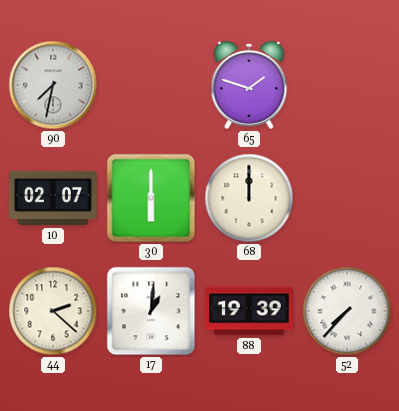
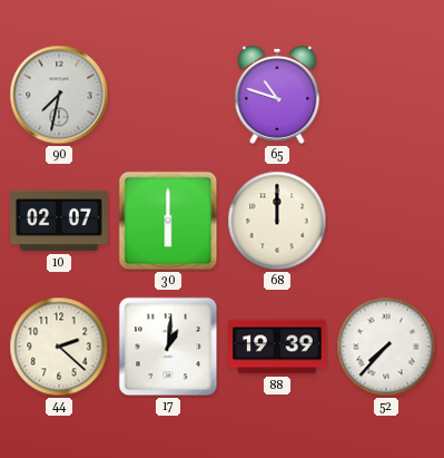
65: 1:48 -> 10:48 (277, 95)
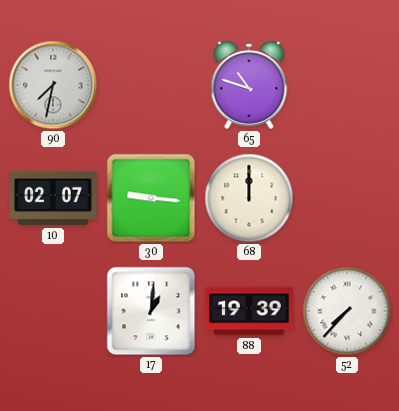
30: 6:00 -> 9:16 (151, 198)
44: 2:22 -> none (59, 347)
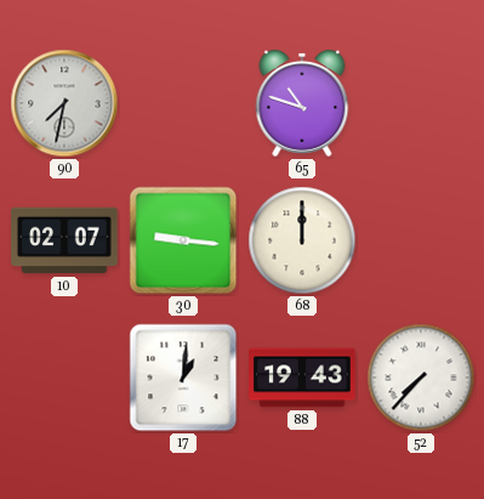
88: 19:39 -> 19:43 (302, 378)
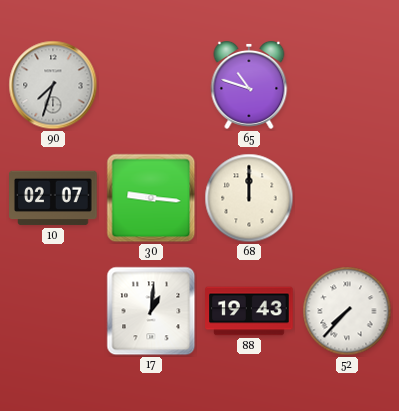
90: 7:32 -> 7:33 (53, 85)
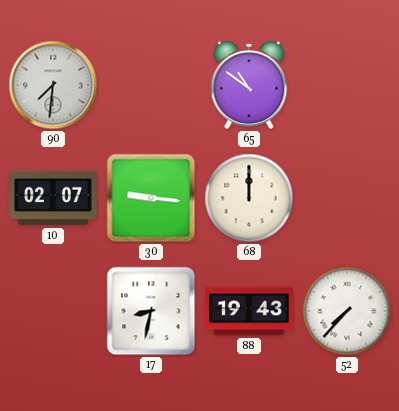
90: 7:33 -> 7:31 (53, 85)
65: 10:48 -> 10:51 (249, 85)
17: 1:01 -> 8:32 (151, 311)
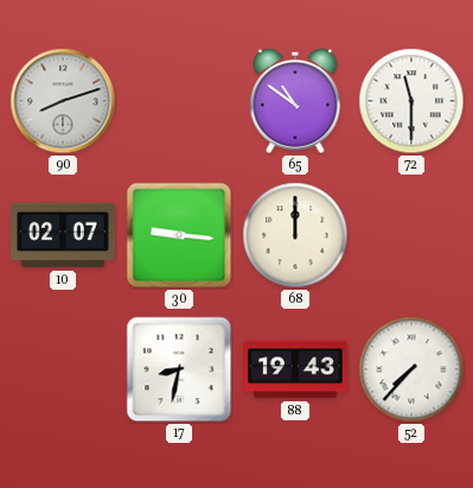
90: 7:31 -> 8:12 (63, 101)
72: none -> 11:30 (411, 101)
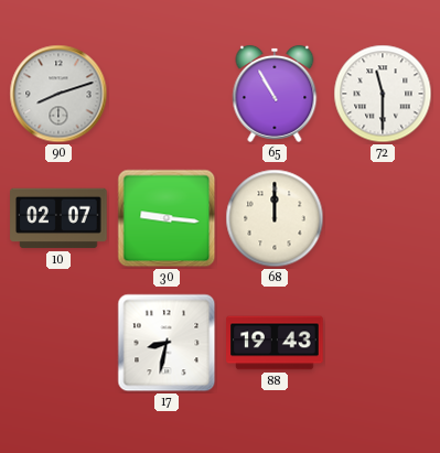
65: 10:51 -> 10:55 (275, 94)
52: 7:37 -> none (411, 369)
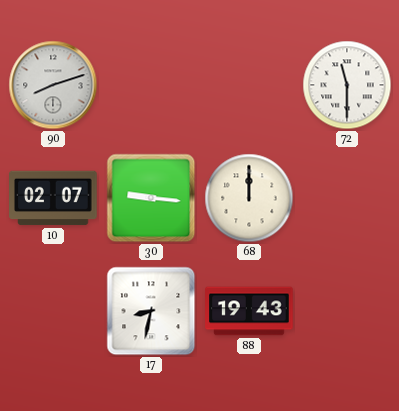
65: 10:55 -> none (275, 94)
